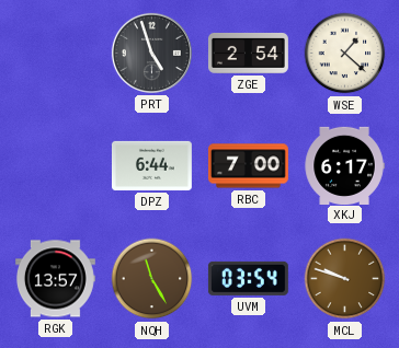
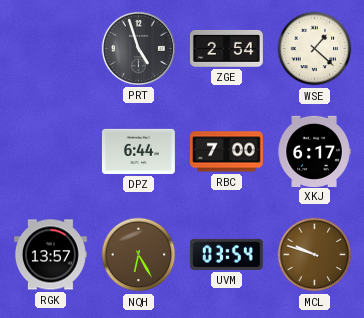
NQH: 11:25 -> 6:25 (139, 255)
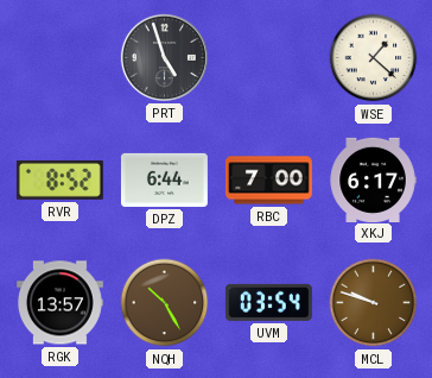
ZGE: 2:54 -> none (226, 48)
RVR: none -> 8:52 (59, 181)
NQH: 6:25 -> 10:25 (165, 303)
